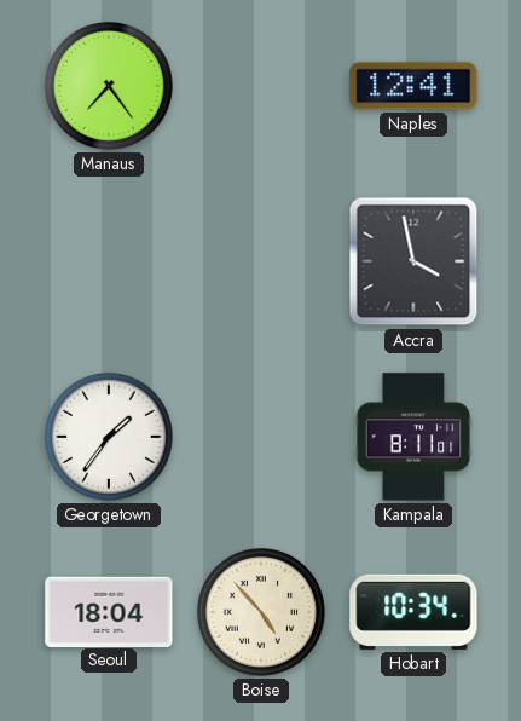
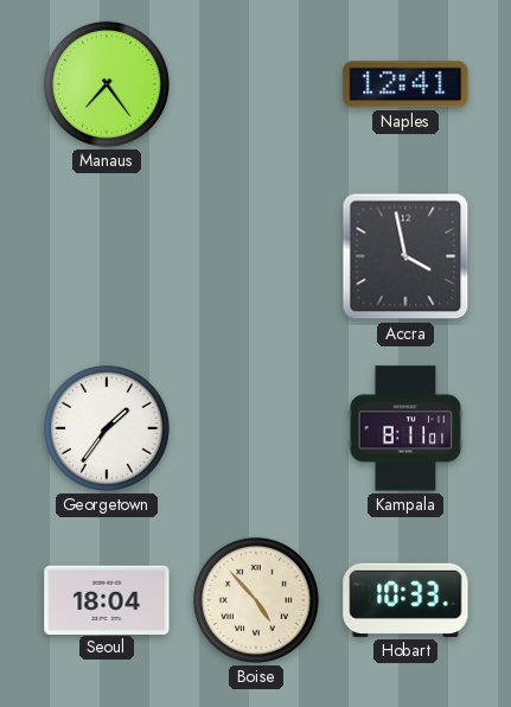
Hobart: 10:34 -> 10:33 (405, 600)
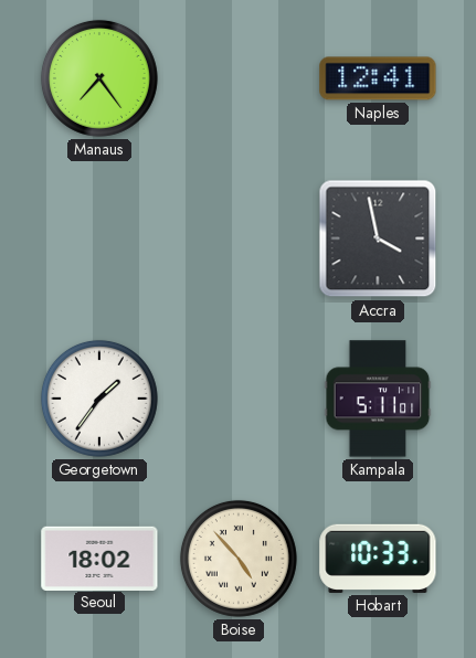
Kampala: 8:11 -> 5:11 (378, 399)
Seoul: 18:04 -> 18:02 (99, 558)
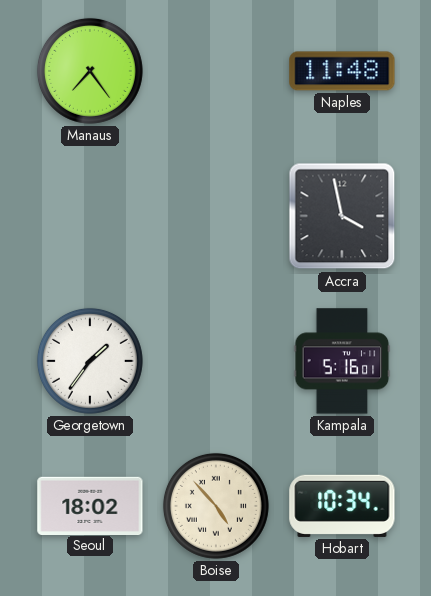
Naples: 12:41 -> 11:48 (342, 71)
Kampala: 5:11 -> 5:16 (342, 361)
Hobart: 10:33 -> 10:34 (342, 506)
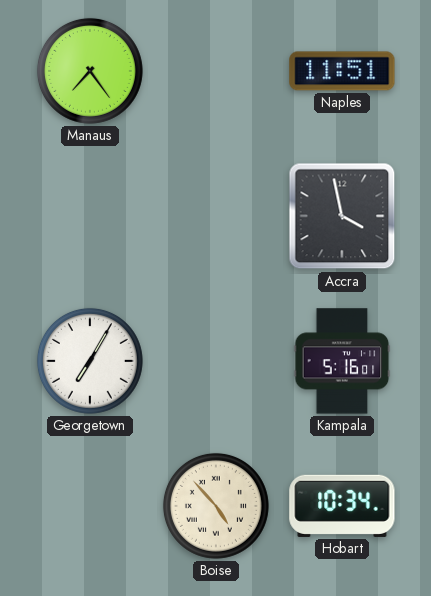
Naples: 11:48 -> 11:51 (342, 71)
Georgetown: 1:36 -> 7:05 (90, 361)
Seoul: 18:02 -> none (90, 505)
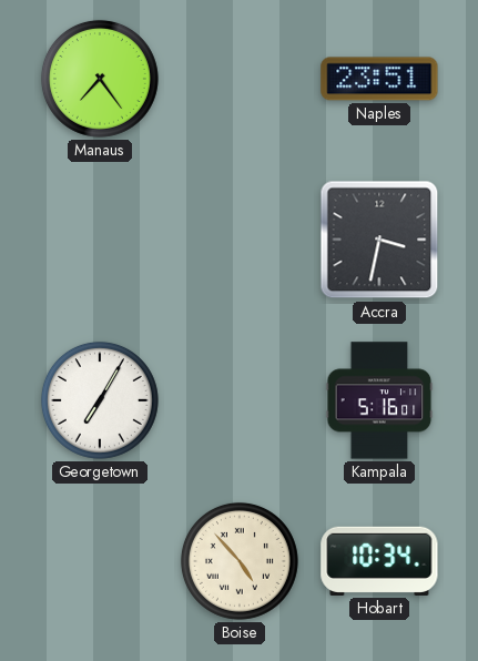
Naples: 11:51 -> 23:51 (379, 79)
Accra: 3:58 -> 3:32 (379, 240)
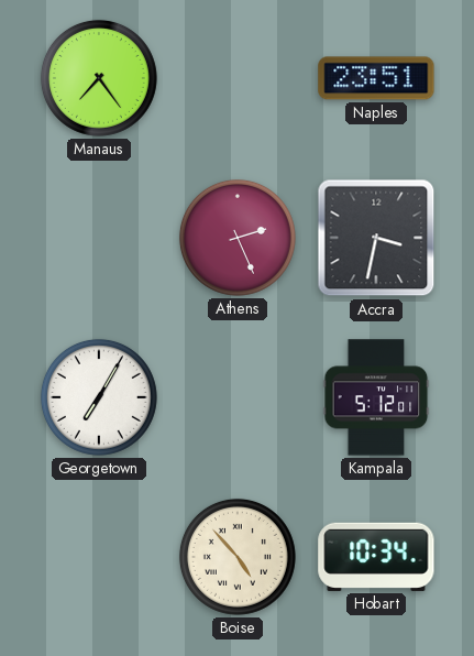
Athens: none -> 2:26 (238, 238)
Kampala: 5:16 -> 5:12 (376, 397)
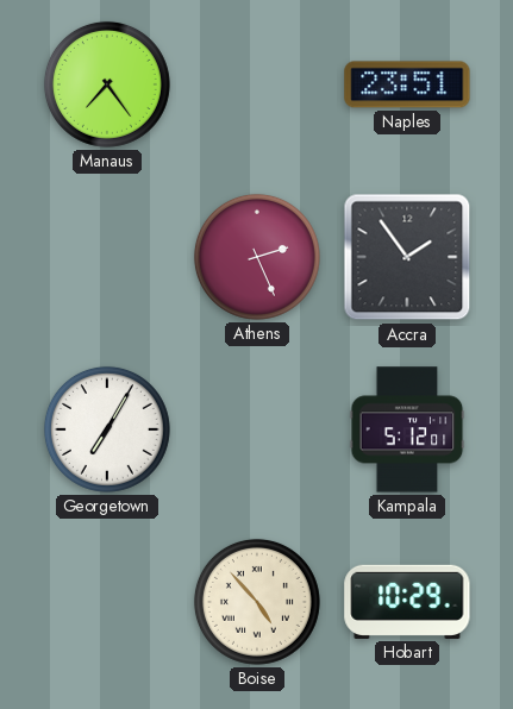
Accra: 3:32 -> 1:54 (407, 257)
Hobart: 10:34 -> 10:29 (407, 602)
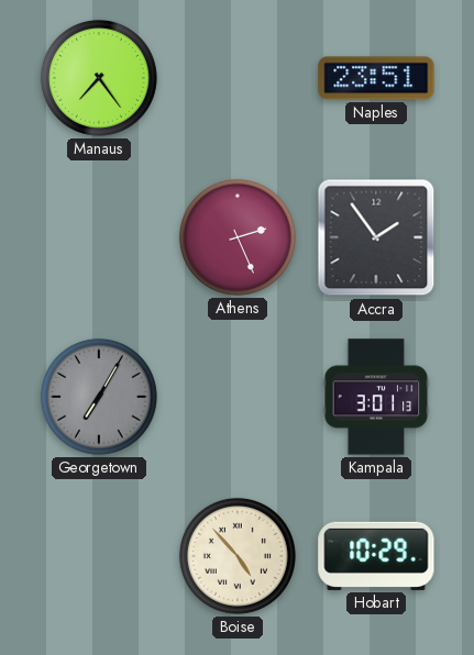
Georgetown dial: white -> grey (99, 397)
Kampala: 5:12 -> 3:01 (376, 397)
